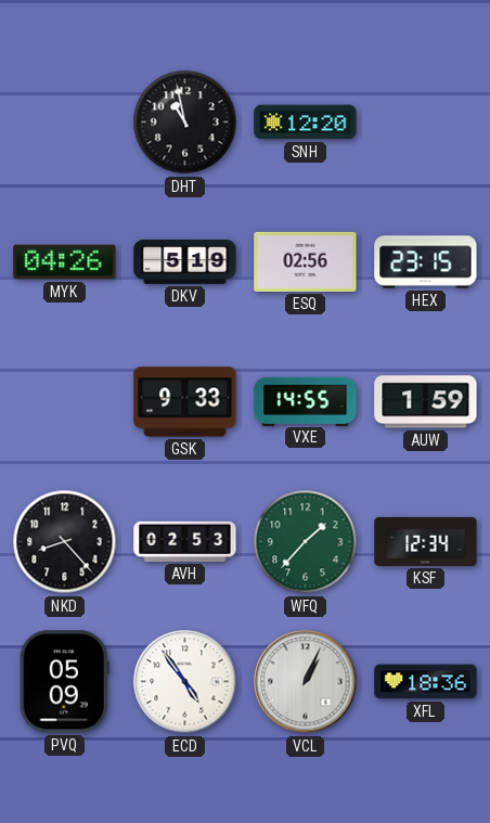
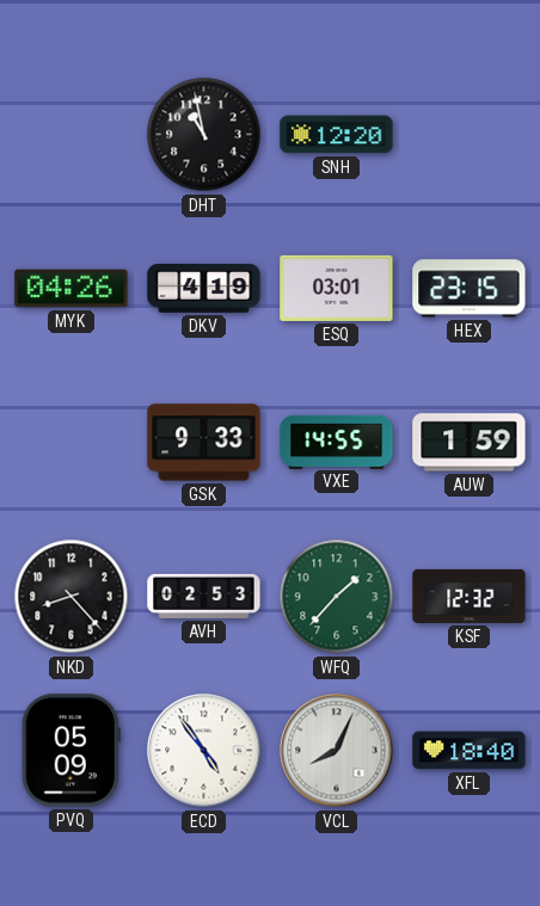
DKV: 5:19 -> 4:19 (204, 289)
ESQ: 02:56 -> 03:01 (337, 288)
KSF: 12:34 -> 12:32 (470, 596)
VCL: 1:04 -> 8:04 (337, 751)
XFL: 18:36 -> 18:40 (470, 751)
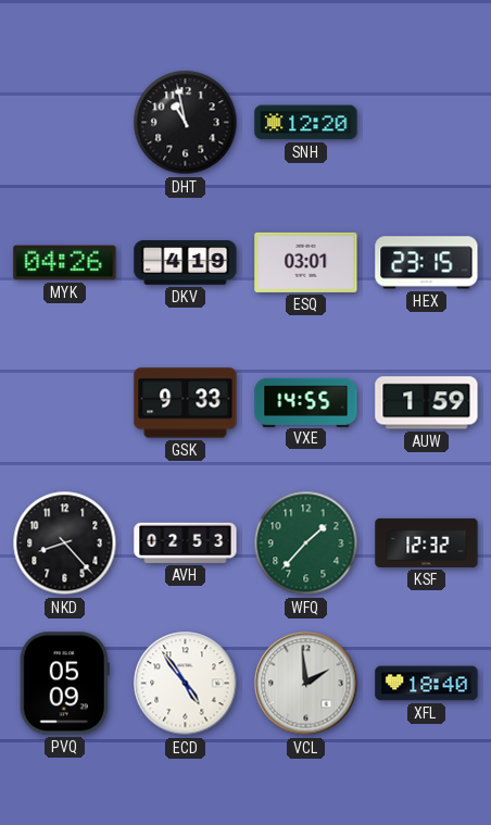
VCL: 8:04 -> 1:59 (306, 684)
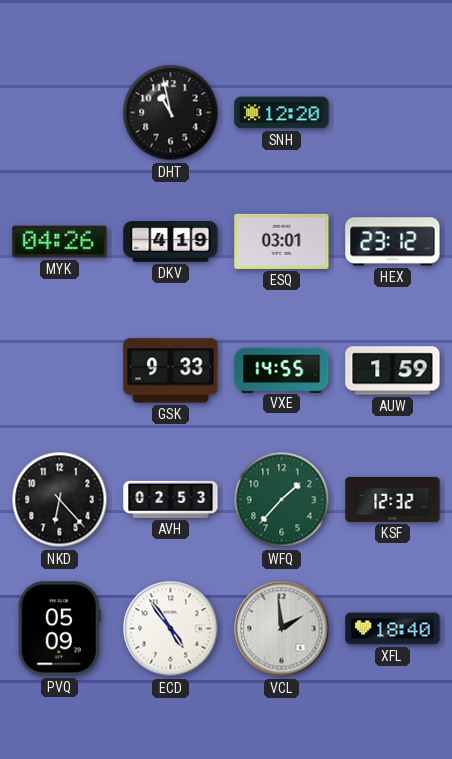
HEX: 23:15 -> 23:12 (393, 242)
NKD: 8:23 -> 6:23 (60, 500)
